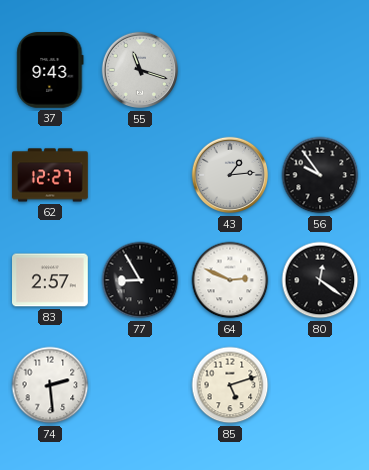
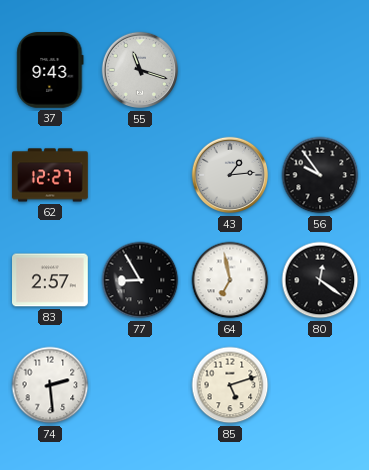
64: 2:49 -> 6:58 (230, 280)
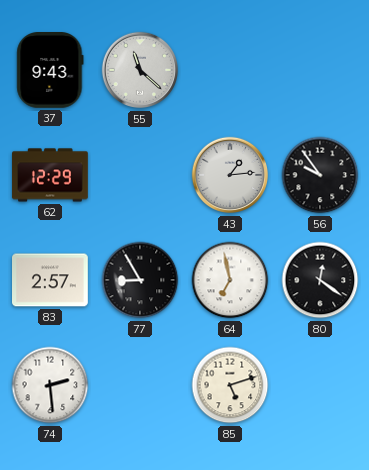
55: 11:18 -> 11:22 (140, 70)
62: 12:27 -> 12:29 (50, 175)
